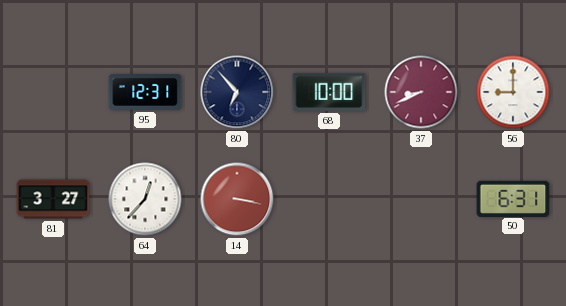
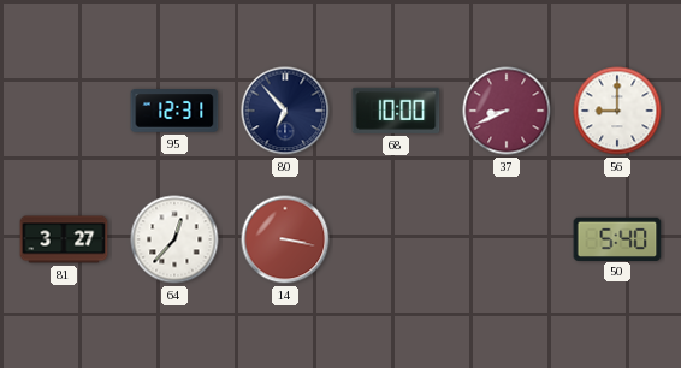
50: 6:31 -> 5:40 (617, 238)
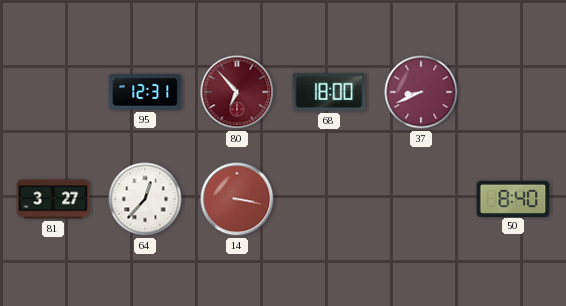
80 dial: navy -> burgundy (237, 92)
68: 10:00 -> 18:00 (329, 92)
56: 9:00 -> none (617, 111)
50: 5:40 -> 8:40 (513, 198)
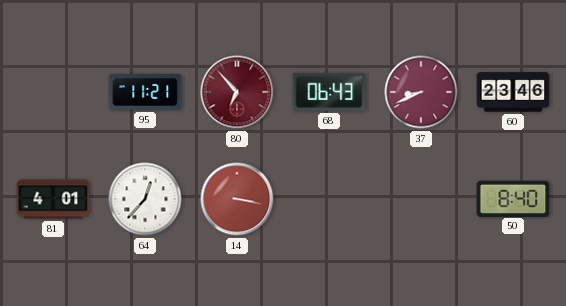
95: 12:31 -> 11:21 (145, 93)
68: 18:00 -> 06:43 (329, 92)
60: none -> 23:46 (513, 92)
81: 3:27 -> 4:01 (53, 199)
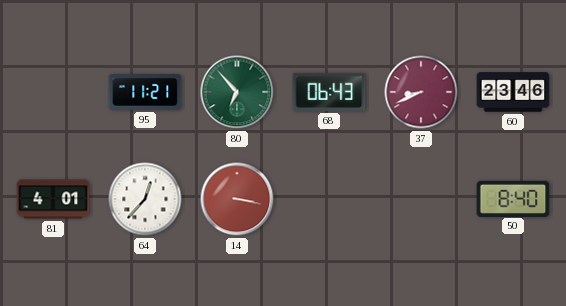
80 dial: burgundy -> green (237, 92)
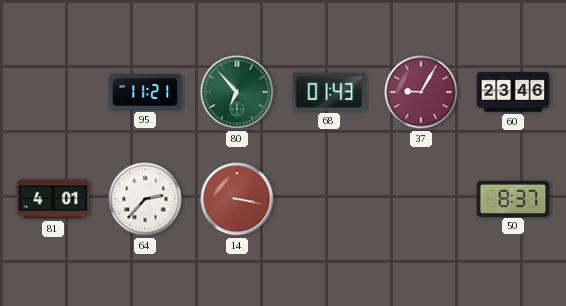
68: 06:43 -> 01:43 (329, 92)
37: 8:41 -> 9:05 (421, 92)
64: 12:37 -> 2:37 (145, 199)
50: 8:40 -> 8:37 (513, 198)
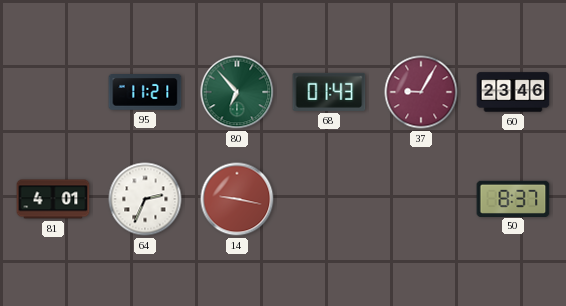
64: 2:37 -> 2:34 (145, 199)
14: 3:17 -> 9:17 (237, 199)
